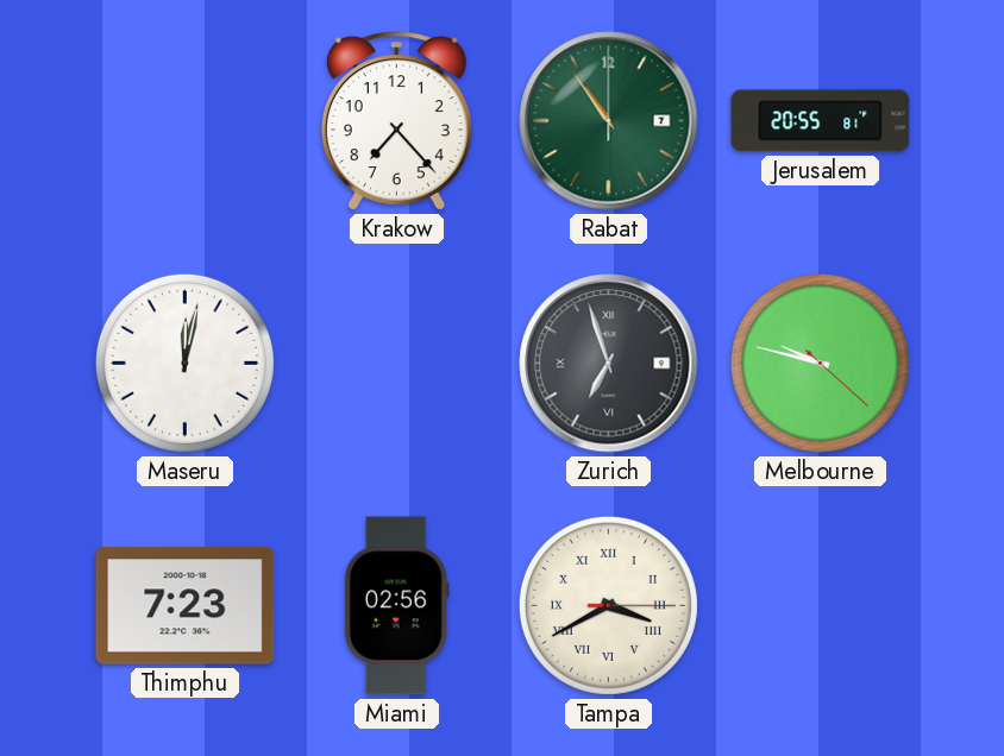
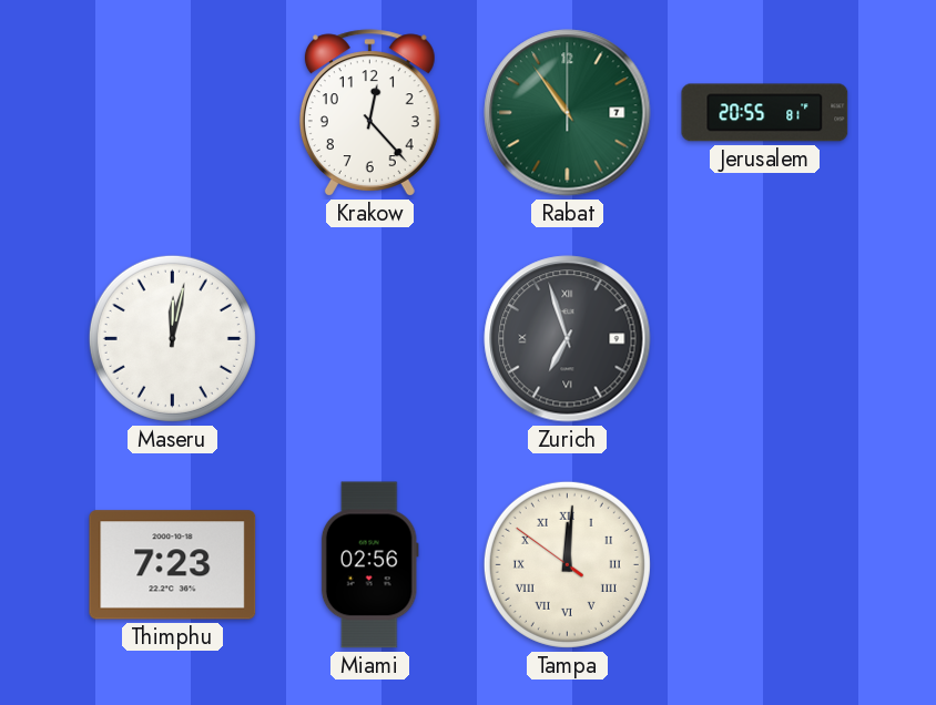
Krakow: 7:23 -> 12:23 (369, 113)
Melbourne: 9:47 -> none (820, 363)
Tampa: 3:40 -> 12:00 (567, 564)
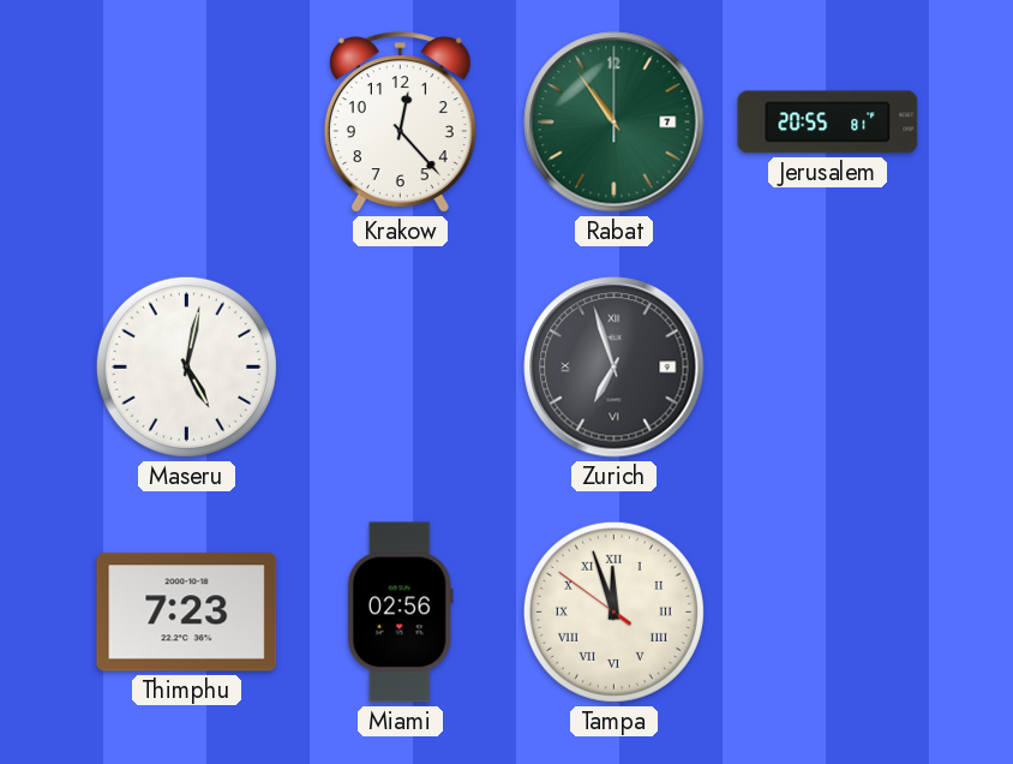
Maseru: 12:02 -> 5:02 (186, 366)
Tampa: 12:00 -> 11:56 (613, 611)
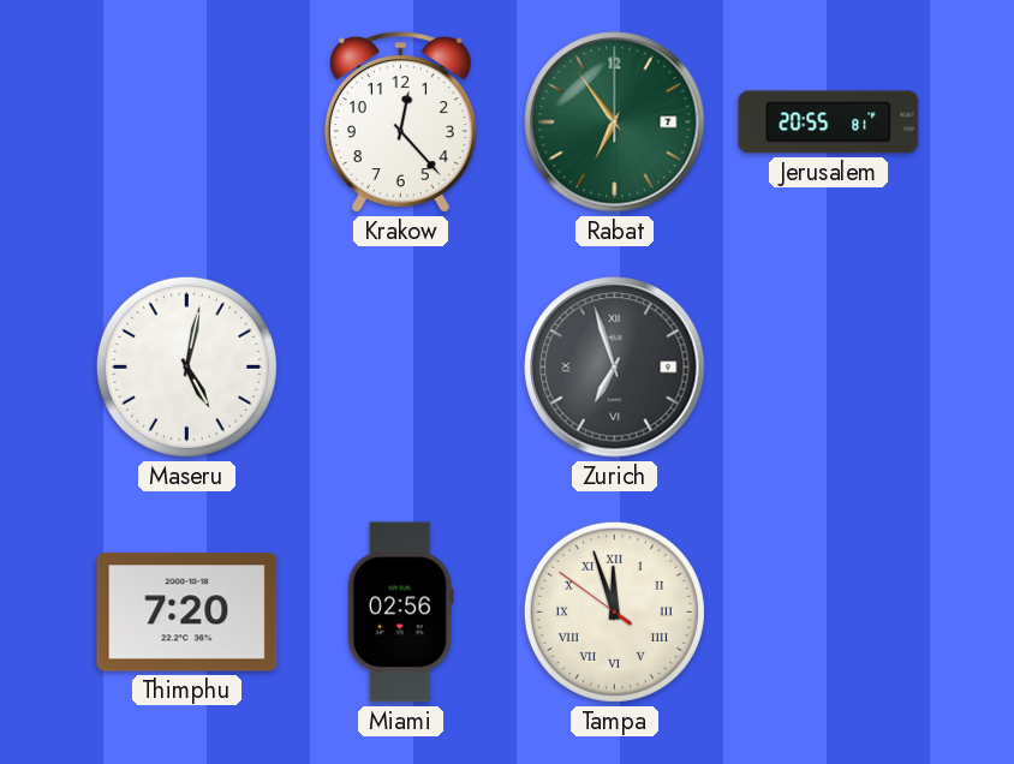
Rabat: 10:54 -> 6:54 (615, 123)
Thimphu: 7:23 -> 7:20 (187, 613)
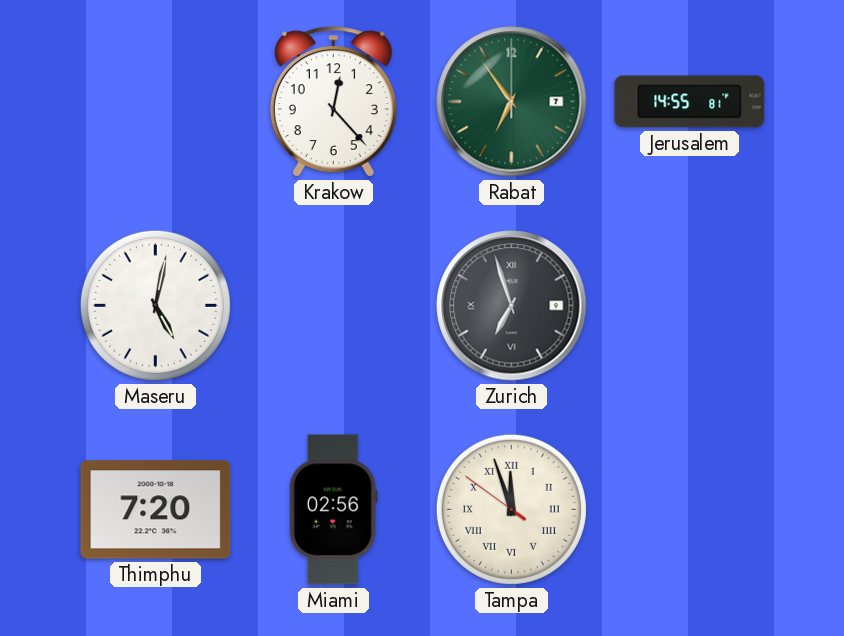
Jerusalem: 20:55 -> 14:55 (690, 102)
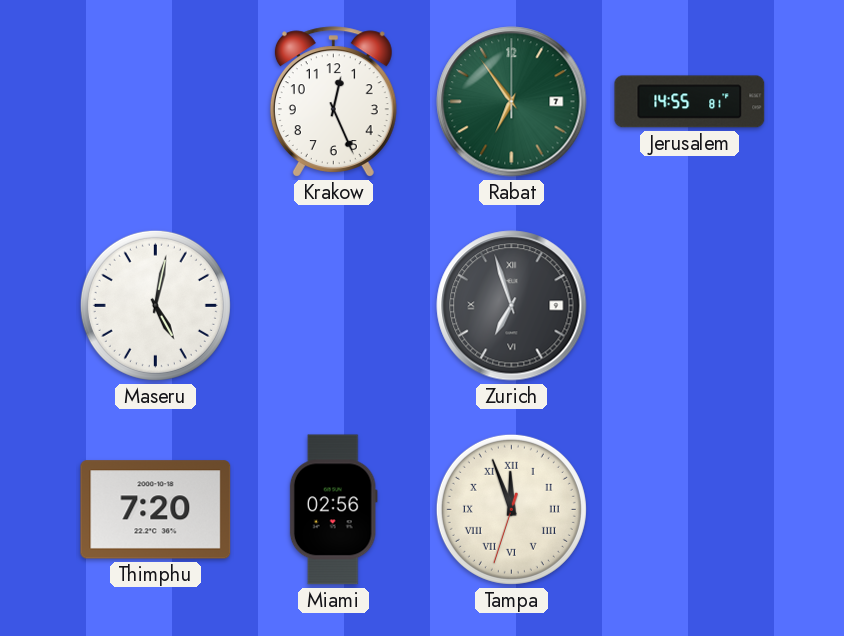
Krakow: 12:23 -> 12:26 (333, 102)
Tampa: 11:56:51 -> 11:56:33 (511, 509)
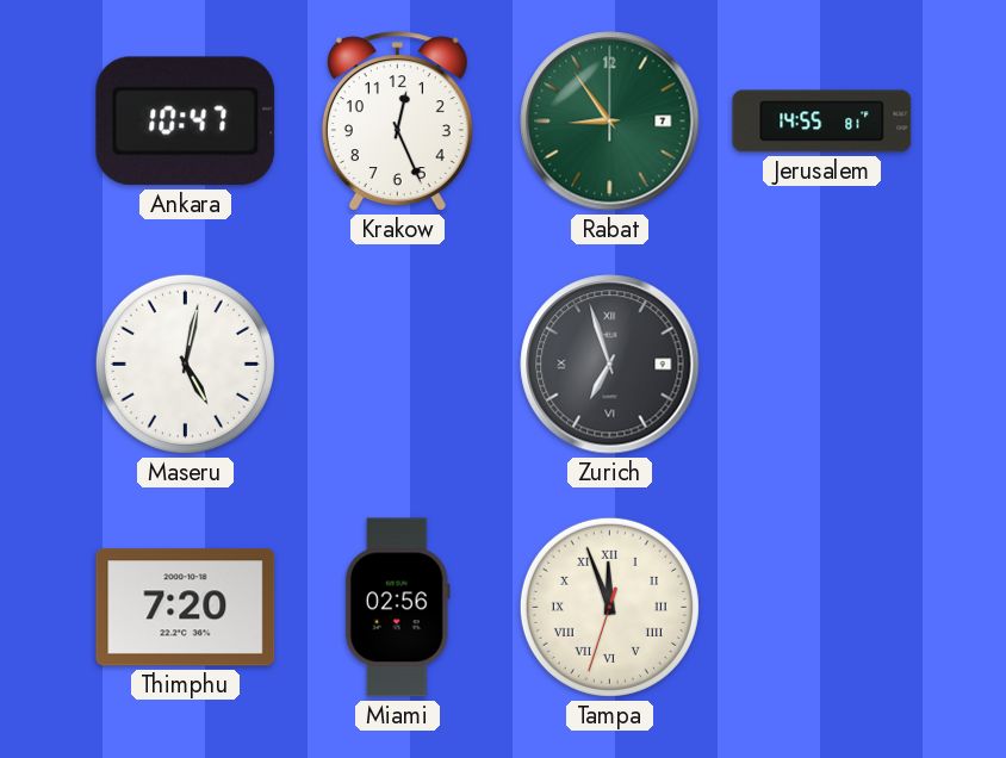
Ankara: none -> 10:47 (186, 122)
Rabat: 6:54 -> 8:54 (610, 122)
